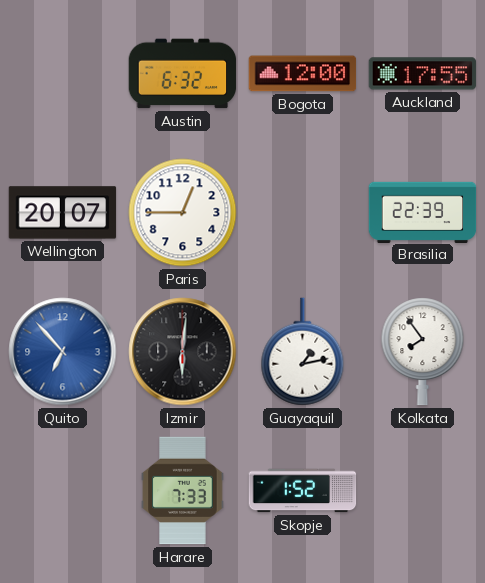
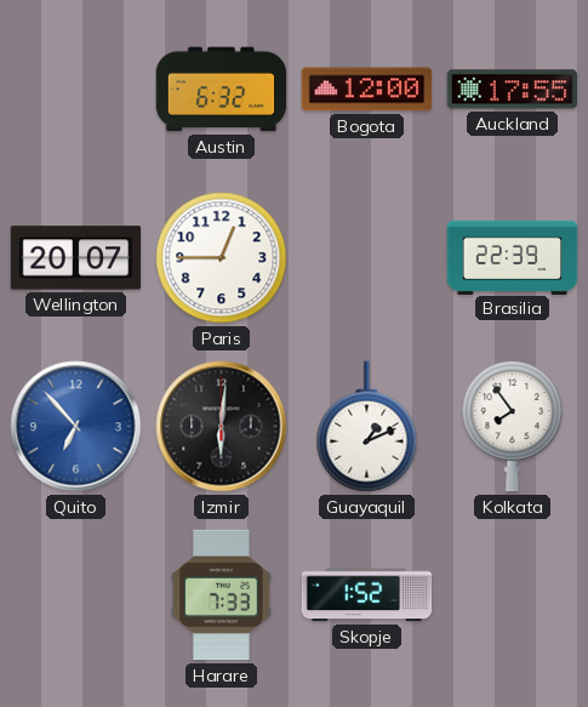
Guayaquil: 1:13 -> 1:11 (367, 427)
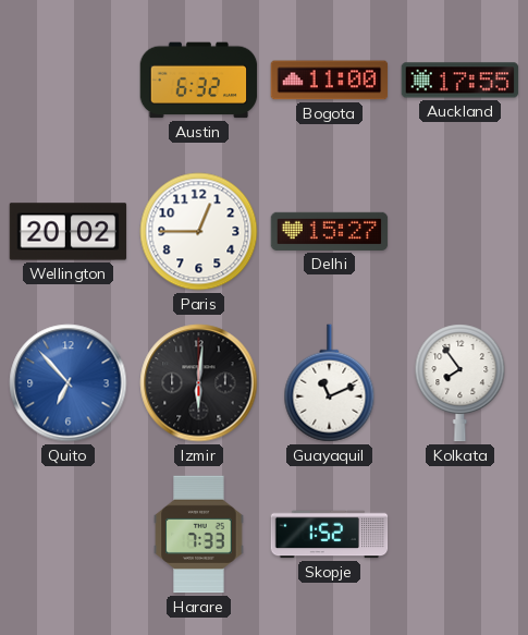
Bogota: 12:00 -> 11:00 (330, 81)
Wellington: 20:07 -> 20:02 (69, 232)
Delhi: none -> 15:27 (330, 231)
Brasilia: 22:39 -> none (513, 257)
Guayaquil: 1:11 -> 11:11 (330, 383)
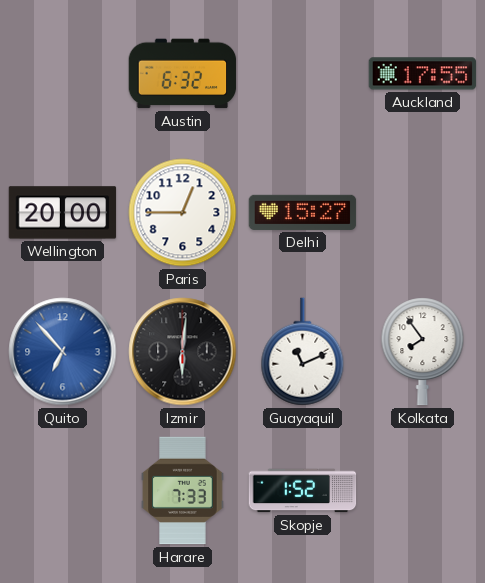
Bogota: 11:00 -> none (330, 81)
Wellington: 20:02 -> 20:00 (63, 213)
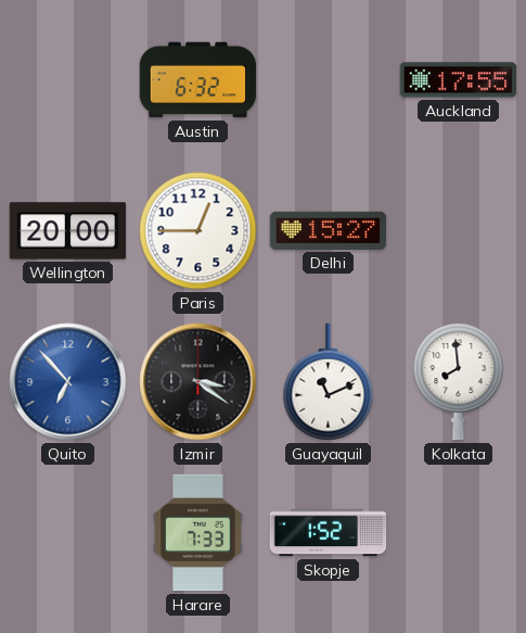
Izmir: 6:01 -> 3:21 (198, 382)
Kolkata: 7:54 -> 7:59 (459, 382)
